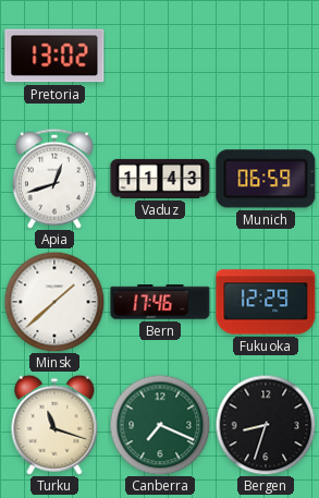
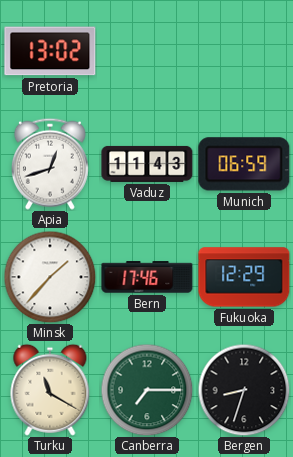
Minsk: 1:38 -> 1:37 (50, 277)
Turku: 11:18 -> 11:20 (50, 390)
Canberra: 7:19 -> 7:15 (147, 390)
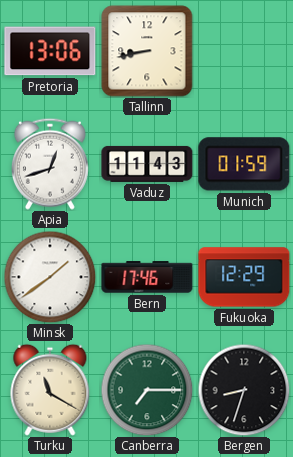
Pretoria: 13:02 -> 13:06 (50, 51)
Tallinn: none -> 8:43 (147, 51)
Munich: 06:59 -> 01:59 (244, 164)
Minsk: 1:37 -> 1:39 (50, 277)
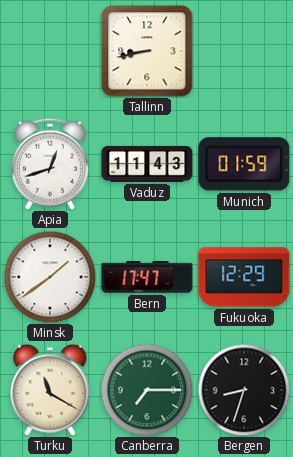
Pretoria: 13:06 -> none (50, 51)
Bern: 17:46 -> 17:47 (147, 277)
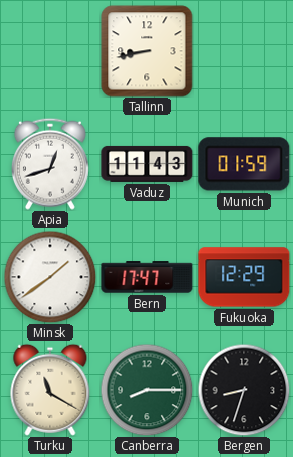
Canberra: 7:15 -> 8:15 (147, 390)
